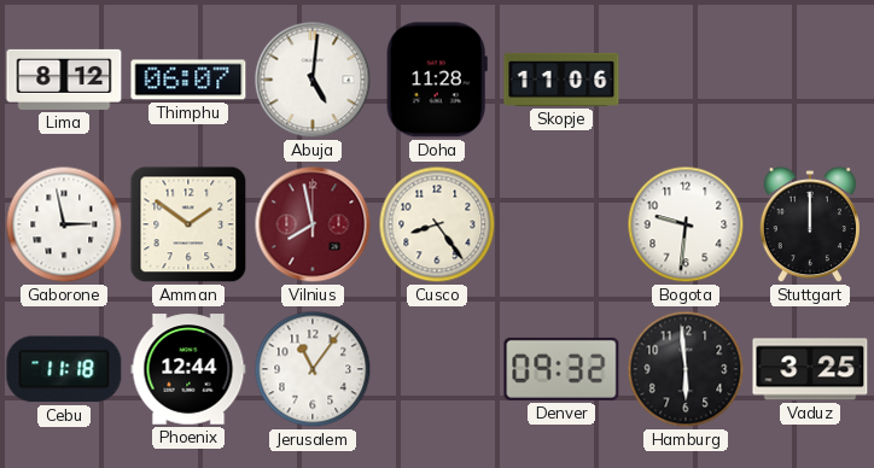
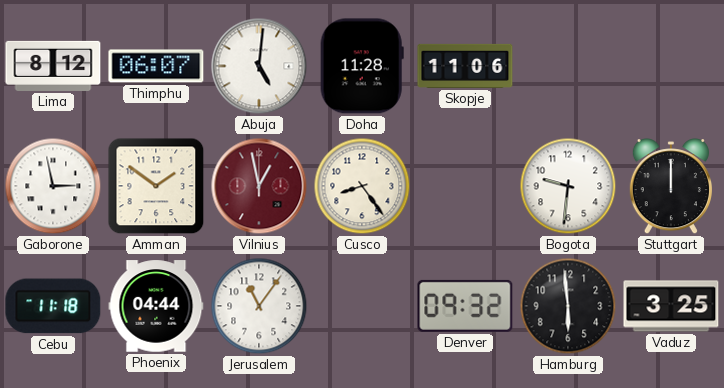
Vilnius: 7:58 -> 12:58 (259, 186)
Phoenix: 12:44 -> 04:44 (156, 306)
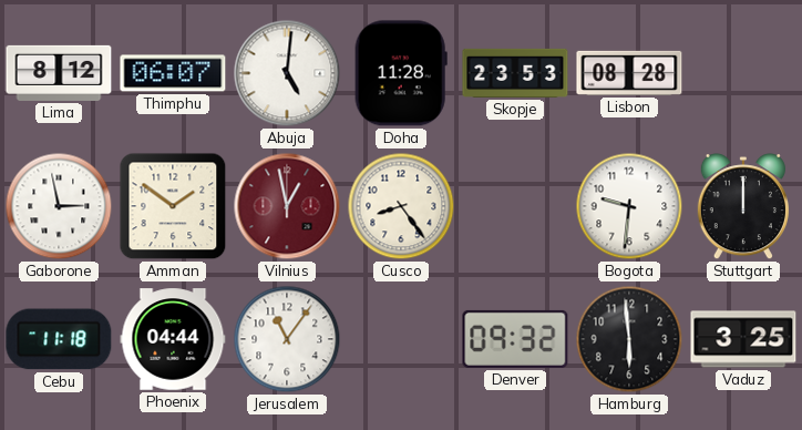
Skopje: 11:06 -> 23:53 (515, 73)
Lisbon: none -> 08:28 (629, 73)
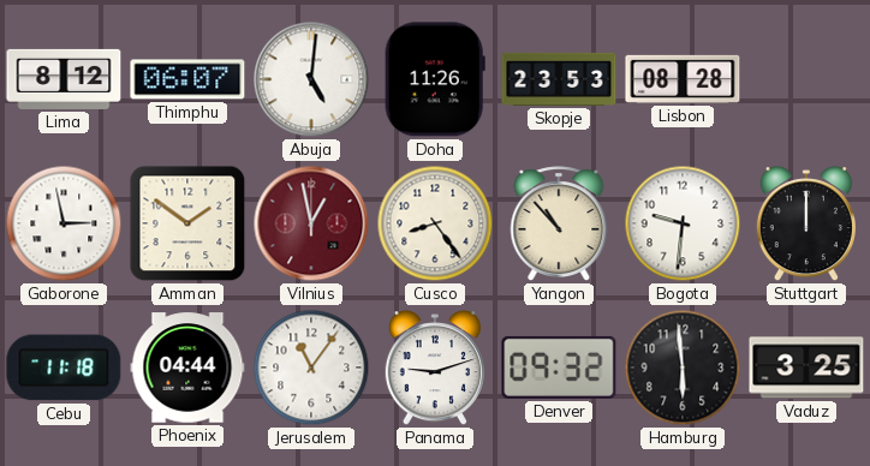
Doha: 11:28 -> 11:26 (435, 79)
Yangon: none -> 10:53 (559, 223)
Panama: none -> 9:12 (435, 369)
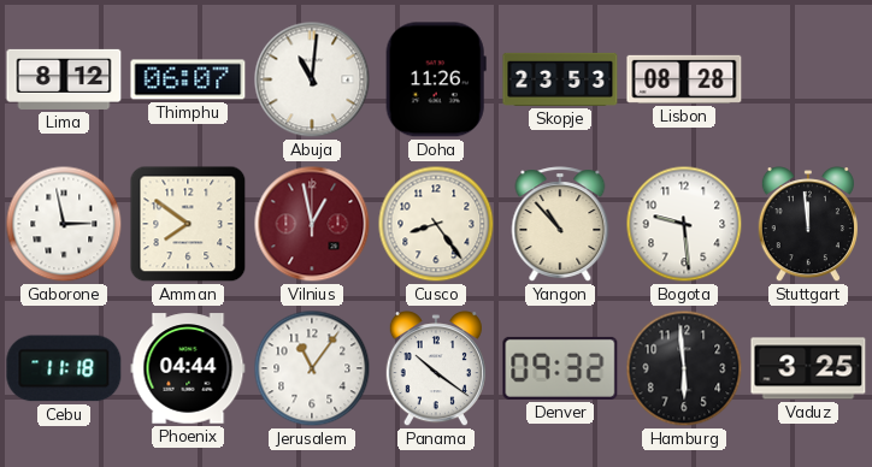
Abuja: 5:01 -> 11:01 (312, 79)
Amman: 1:51 -> 7:51 (188, 224)
Bogota: 9:31 -> 9:29 (684, 224)
Stuttgart: 12:00 -> 11:59 (808, 225)
Panama: 9:12 -> 10:21 (436, 370)
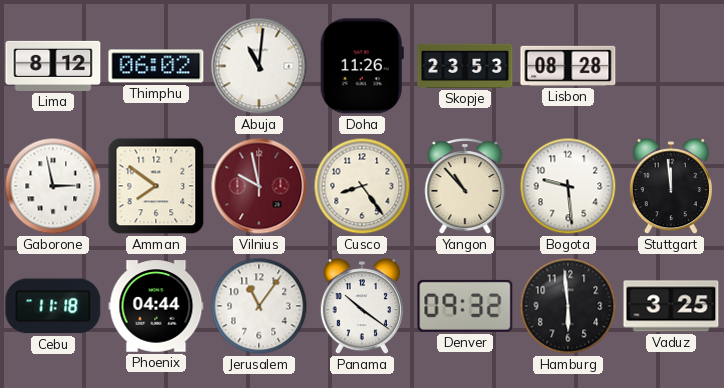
Thimphu: 06:07 -> 06:02 (156, 66)
Vilnius: 12:58 -> 9:58 (259, 186)
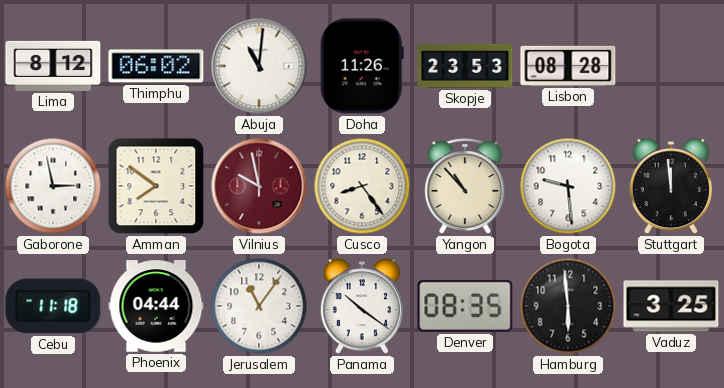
Denver: 09:32 -> 08:35 (465, 306)
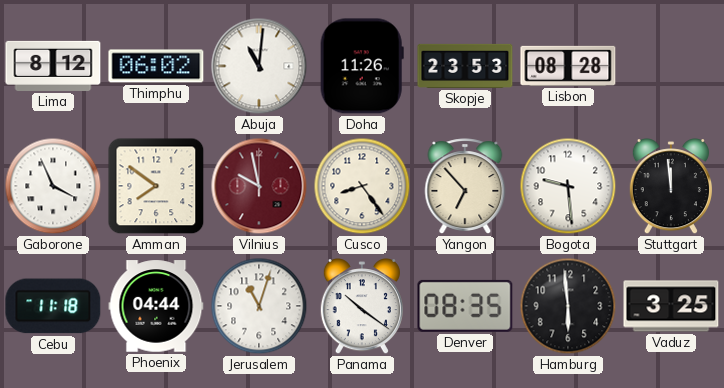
Gaborone: 2:58 -> 3:56 (53, 186)
Yangon: 10:53 -> 6:53 (465, 186)
Jerusalem: 11:06 -> 11:03 (259, 306)
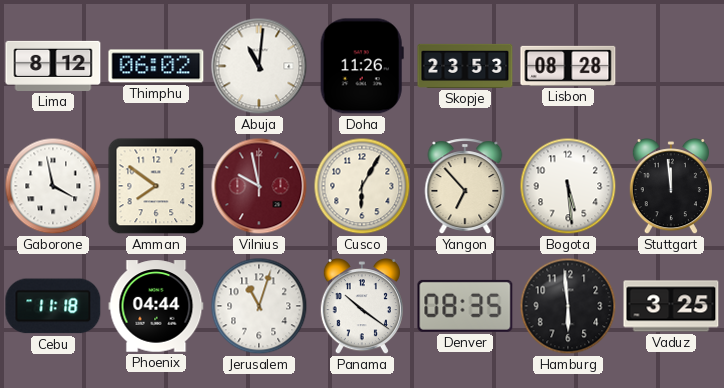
Gaborone: 3:56 -> 3:58 (53, 186)
Cusco: 8:24 -> 6:05 (362, 186)
Bogota: 9:29 -> 5:29 (568, 186)
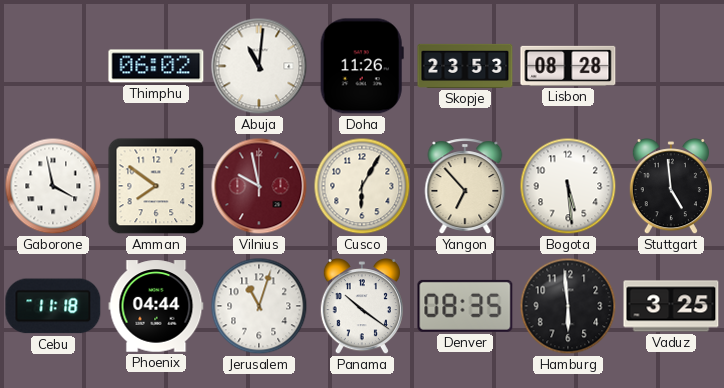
Lima: 8:12 -> none (53, 66)
Stuttgart: 11:59 -> 4:59 (671, 187)
